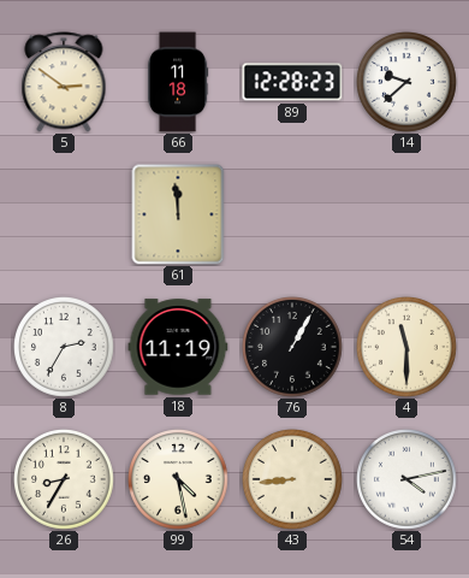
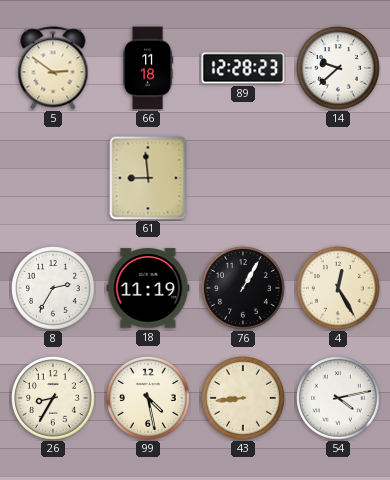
61: 11:59 -> 8:59 (148, 178)
4: 11:30 -> 12:25 (339, 289)
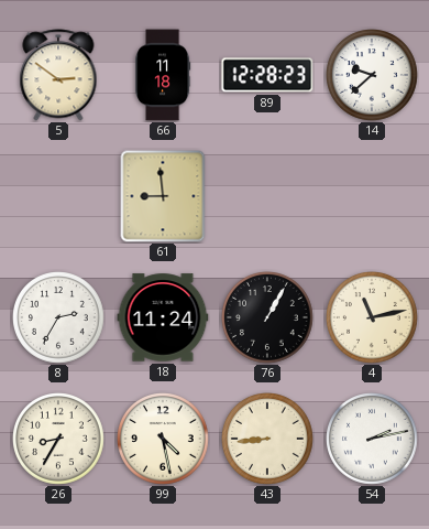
18: 11:19 -> 11:24 (163, 317)
4: 12:25 -> 11:13 (373, 319)
54: 4:13 -> 2:13 (373, 440)
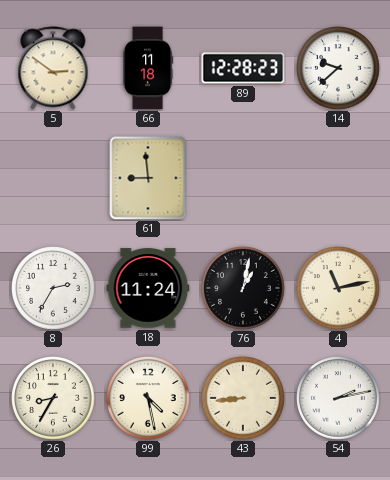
76: 1:05 -> 1:02 (244, 289)
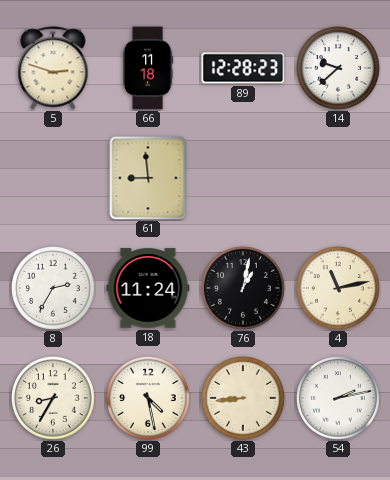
5: 2:51 -> 2:48 (53, 68)
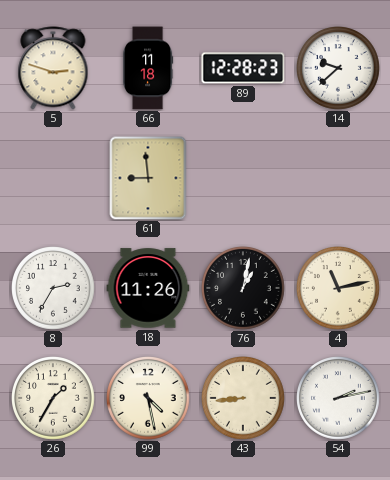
18: 11:24 -> 11:26 (148, 288)
26: 8:35 -> 1:35 (54, 399)
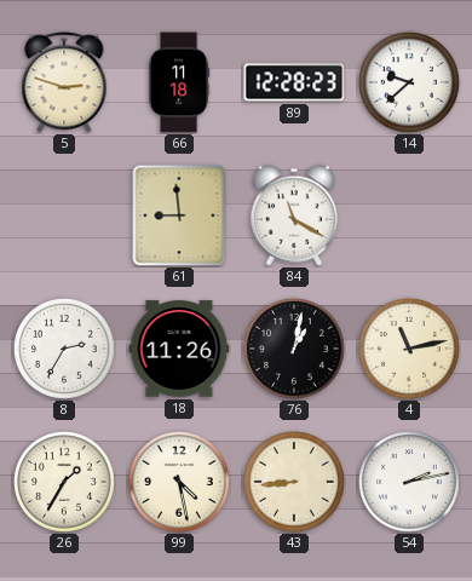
84: none -> 11:20 (294, 215)
